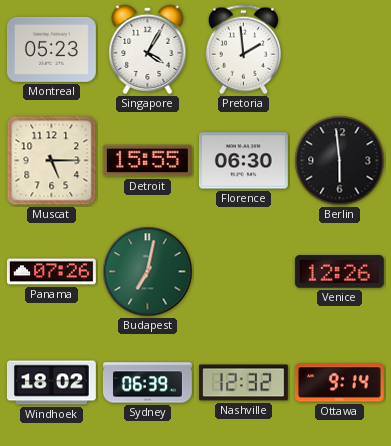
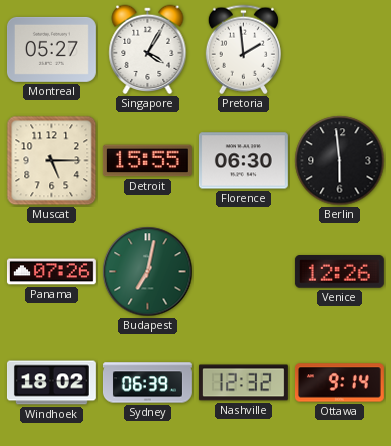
Montreal: 05:23 -> 05:27 (51, 49)
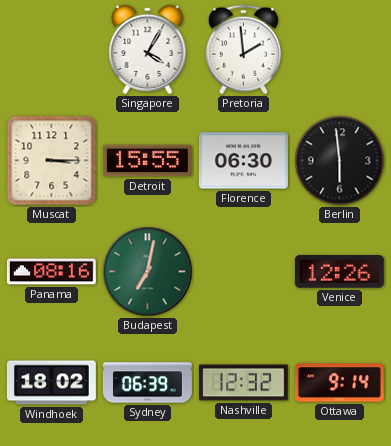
Montreal: 05:27 -> none (51, 49)
Muscat: 5:15 -> 3:15 (52, 161)
Panama: 07:26 -> 08:16 (51, 272)
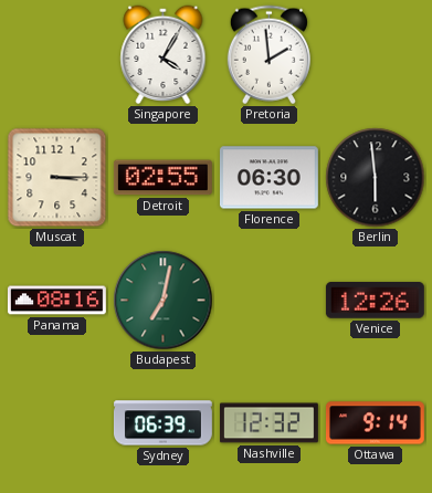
Detroit: 15:55 -> 02:55 (162, 178)
Windhoek: 18:02 -> none (51, 383)
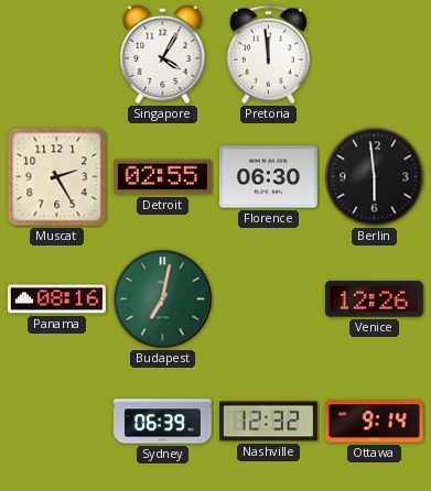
Pretoria: 1:59 -> 11:59 (268, 55)
Muscat: 3:15 -> 2:25 (57, 177)
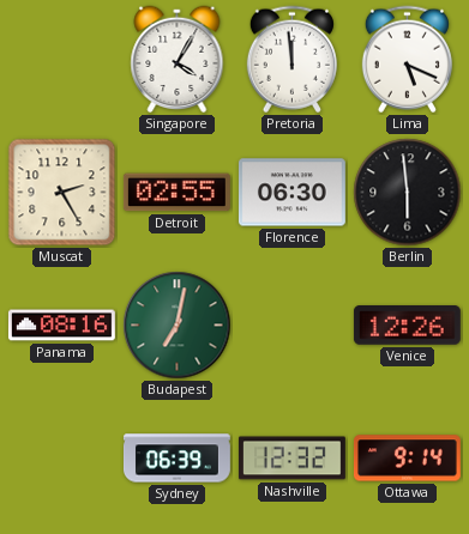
Lima: none -> 5:19 (407, 60)
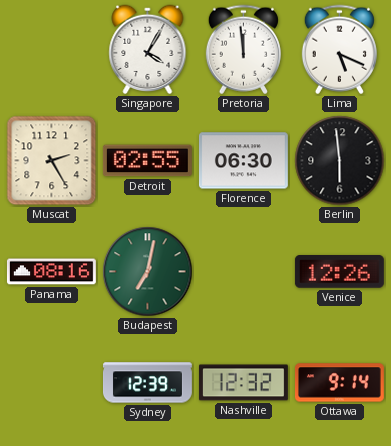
Sydney: 06:39 -> 12:39 (147, 383)
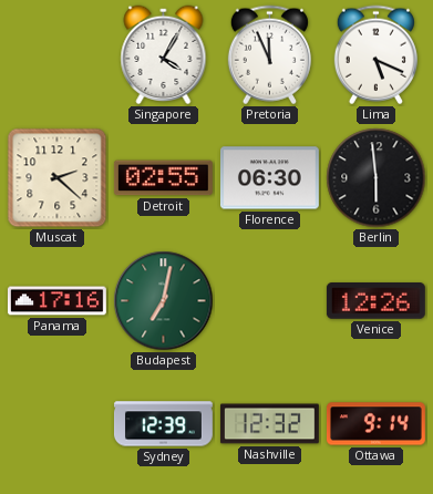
Pretoria: 11:59 -> 11:56 (269, 55)
Muscat: 2:25 -> 2:22 (58, 178)
Panama: 08:16 -> 17:16 (56, 301)
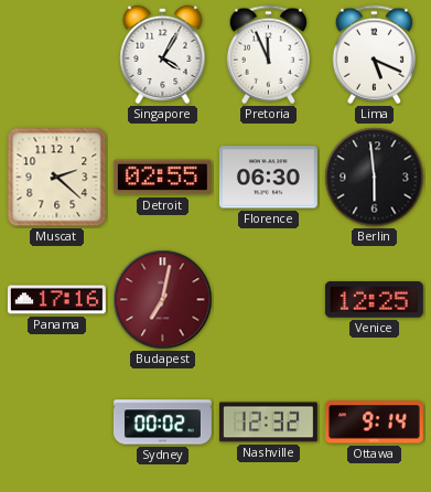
Budapest dial: green -> burgundy (163, 300)
Venice: 12:26 -> 12:25 (374, 300)
Sydney: 12:39 -> 00:02 (162, 423)
